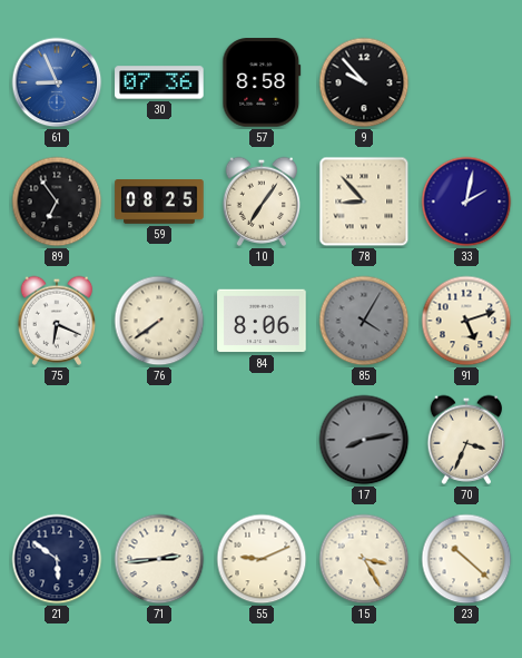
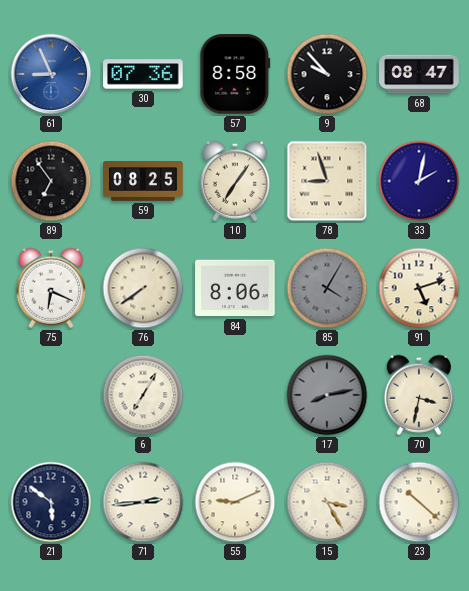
68: none -> 08:47 (419, 74)
78: 8:53 -> 8:57 (327, 181)
6: none -> 7:05 (143, 395)
70: 3:34 -> 3:32 (419, 395)
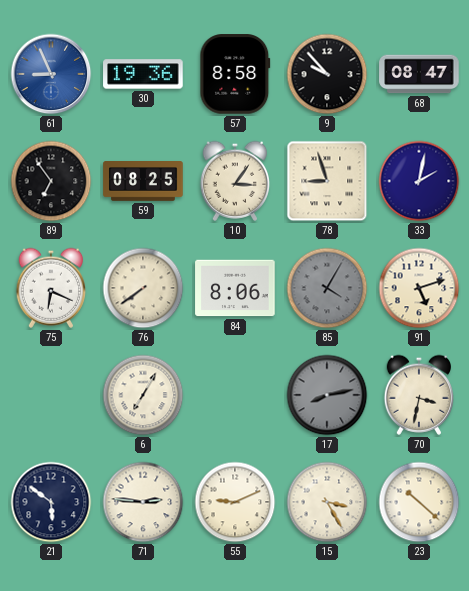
30: 07:36 -> 19:36 (143, 74)
10: 7:06 -> 3:06 (235, 181)
71: 2:44 -> 2:46 (143, 502)
